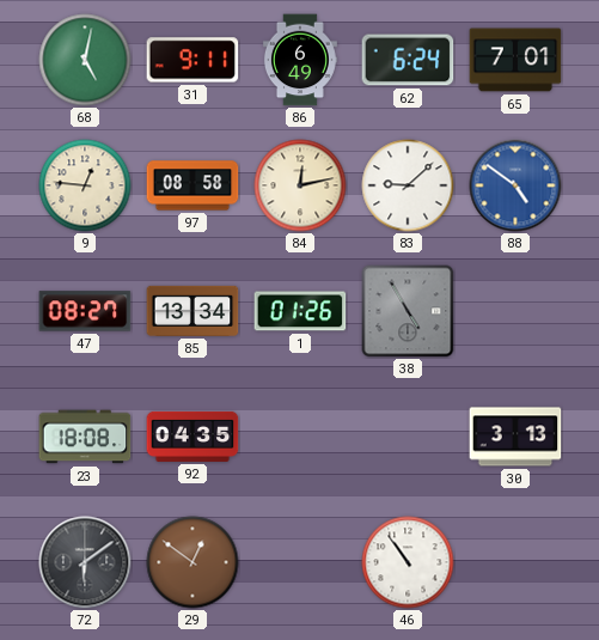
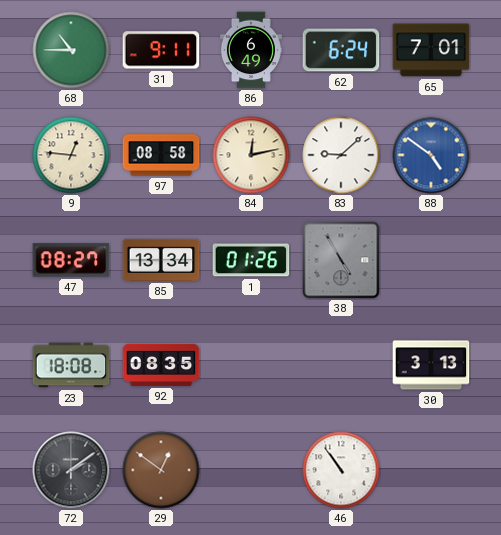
68: 5:02 -> 10:45 (71, 50)
92: 04:35 -> 08:35 (161, 365)
72: 6:09 -> 2:09 (71, 470)
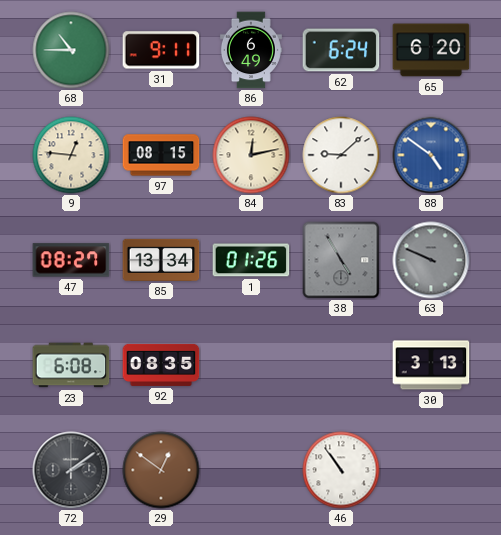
65: 7:01 -> 6:20 (431, 50)
97: 08:58 -> 08:15 (161, 155)
63: none -> 9:49 (431, 260)
23: 18:08 -> 6:08 (71, 365)
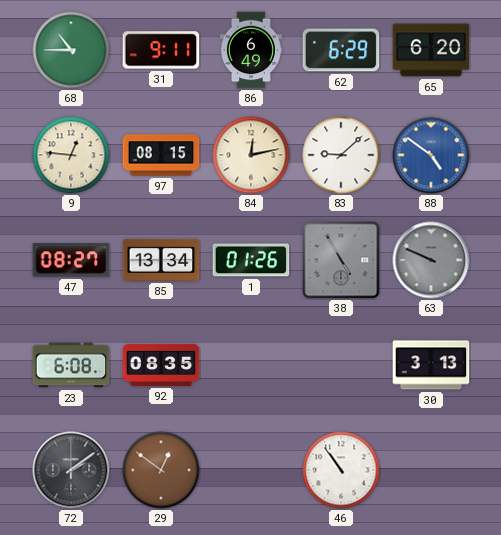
62: 6:24 -> 6:29 (341, 50)
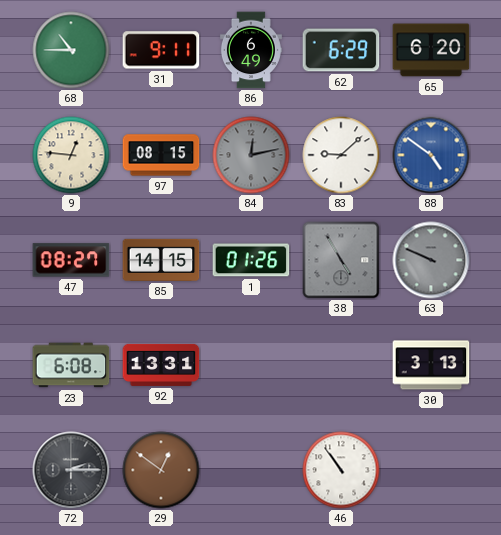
84 dial: cream -> grey (251, 155)
85: 13:34 -> 14:15 (161, 260)
92: 08:35 -> 13:31 (161, 365)
72: 2:09 -> 2:15 (71, 470)
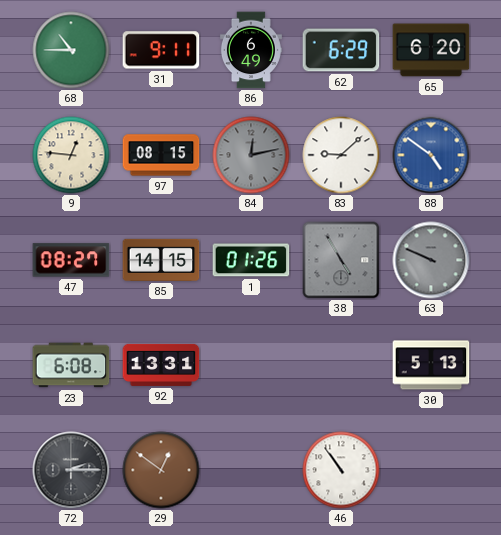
30: 3:13 -> 5:13 (431, 365)
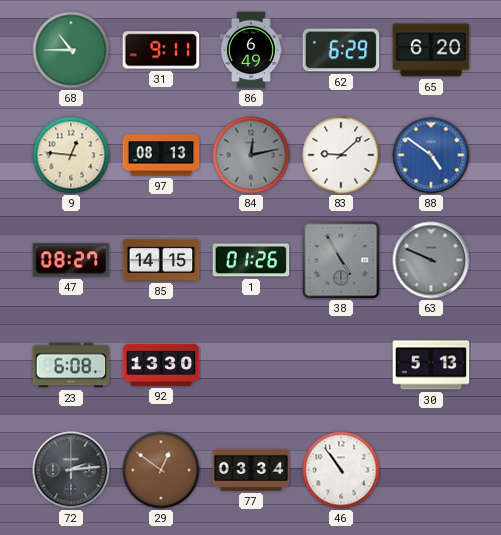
97: 08:15 -> 08:13 (161, 155)
92: 13:31 -> 13:30 (161, 365)
72: 2:15 -> 2:14 (71, 470)
77: none -> 03:34 (251, 470)
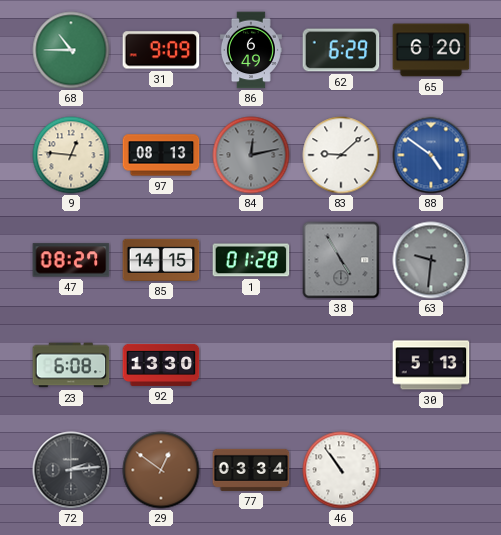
31: 9:11 -> 9:09 (161, 50)
1: 01:26 -> 01:28 (251, 260)
63: 9:49 -> 9:31 (431, 260)
